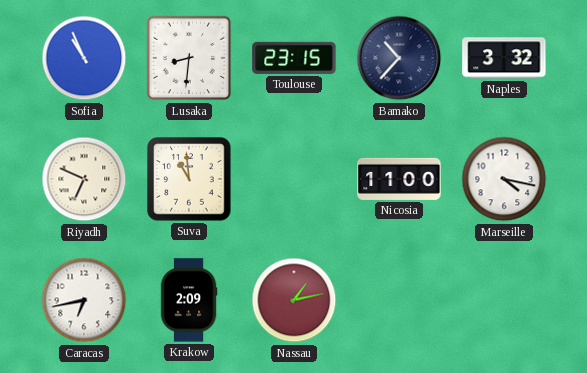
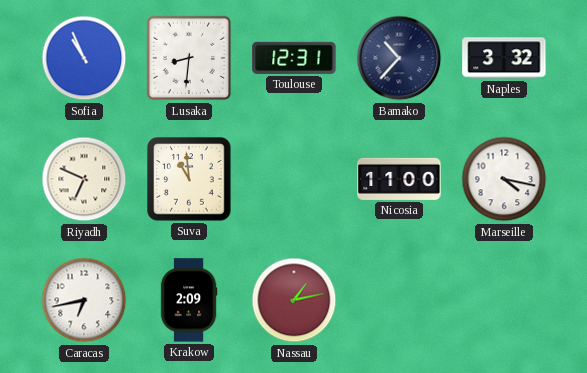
Toulouse: 23:15 -> 12:31 (294, 58)
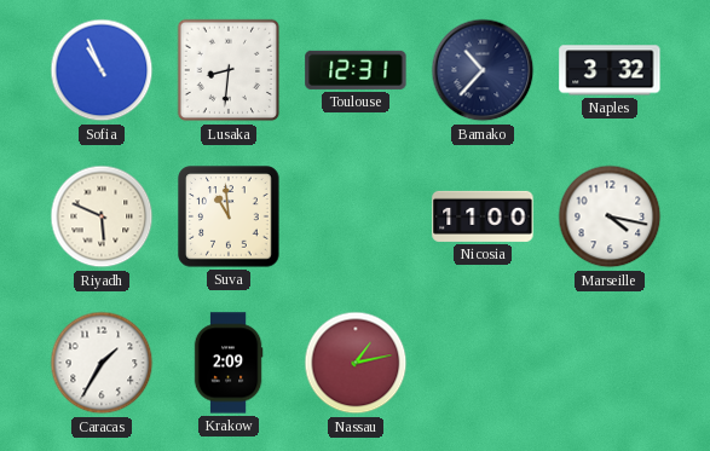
Riyadh: 6:49 -> 5:49 (102, 216)
Caracas: 6:43 -> 1:35 (102, 363)
